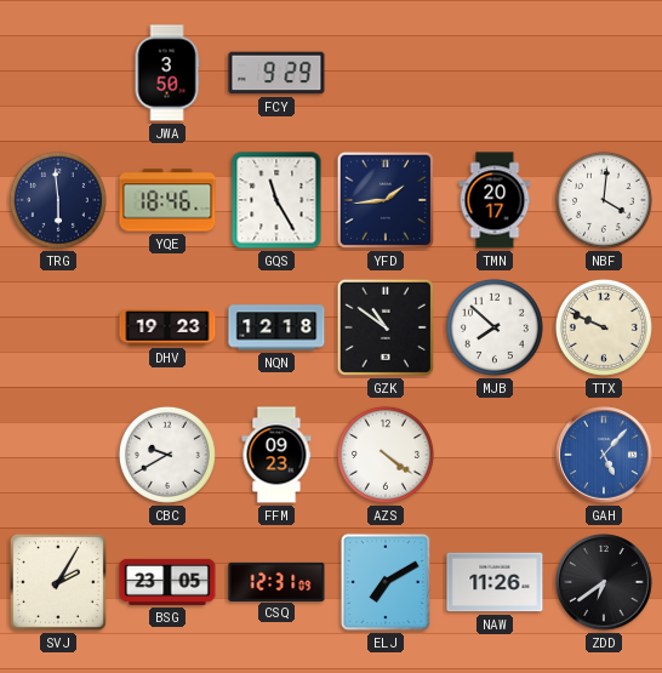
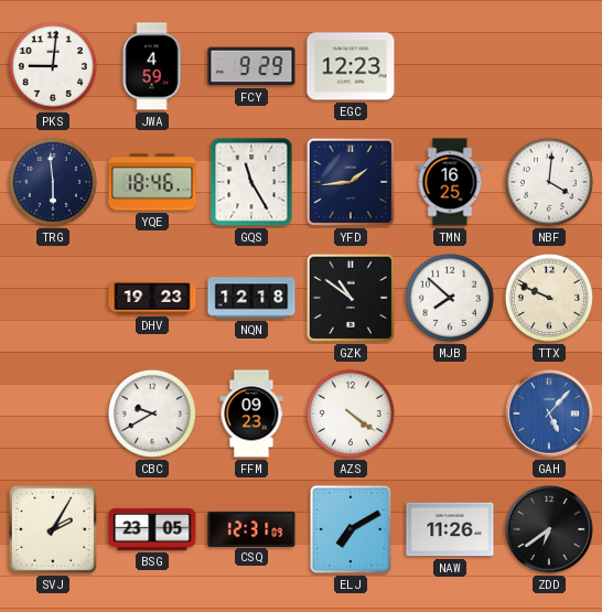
PKS: none -> 9:01 (53, 66)
JWA: 3:50 -> 4:59 (152, 66)
EGC: none -> 12:23 (351, 66)
TMN: 20:17 -> 16:25 (450, 182)
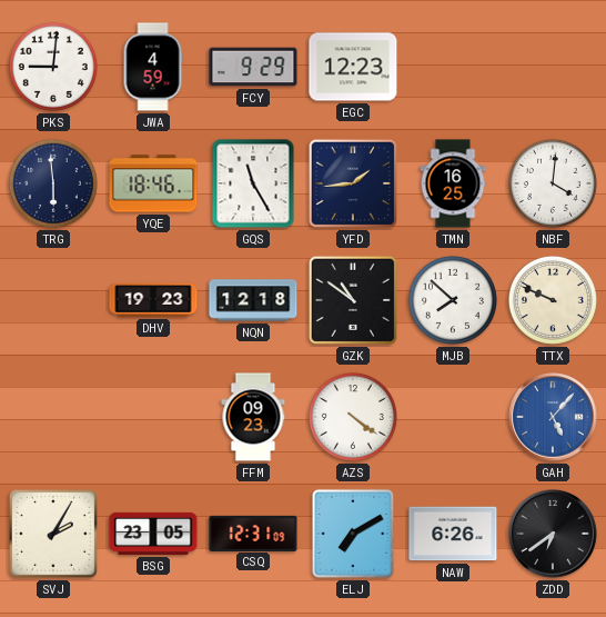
CBC: 9:40 -> none (152, 414)
NAW: 11:26 -> 6:26 (453, 534)
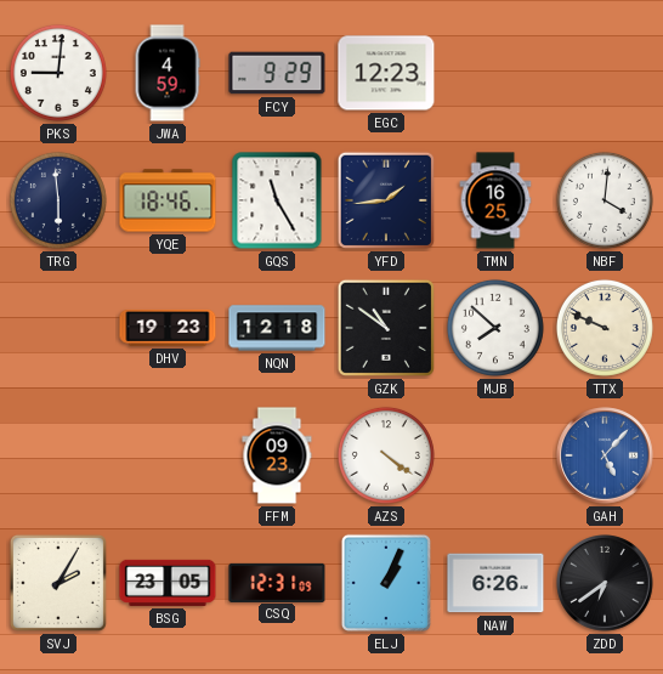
ELJ: 7:10 -> 1:04 (386, 583)
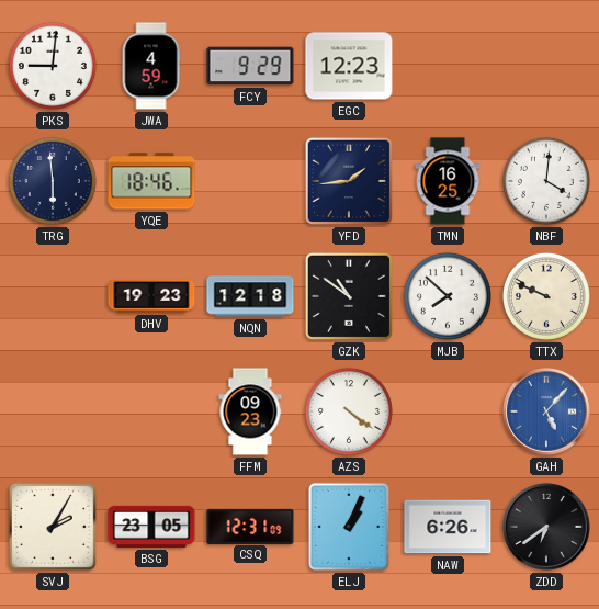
GQS: 11:25 -> none (277, 200)
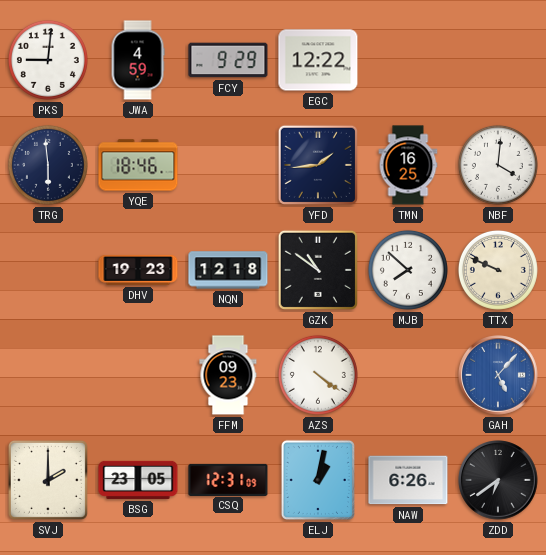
EGC: 12:23 -> 12:22 (318, 60)
SVJ: 2:05 -> 2:00 (48, 480)
ELJ: 1:04 -> 1:02 (318, 480)
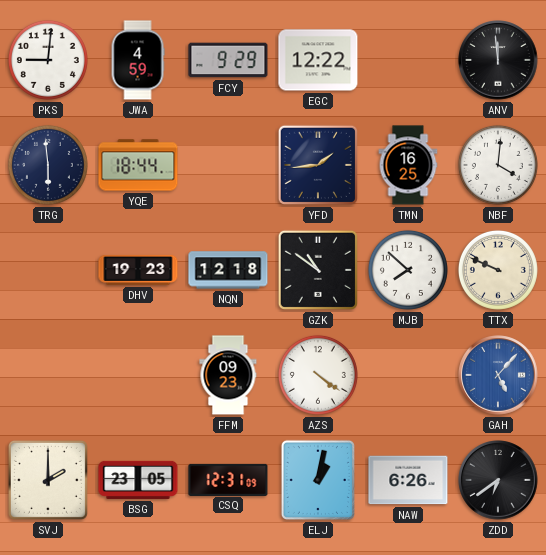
ANV: none -> 11:59 (498, 60)
YQE: 18:46 -> 18:44 (138, 165)
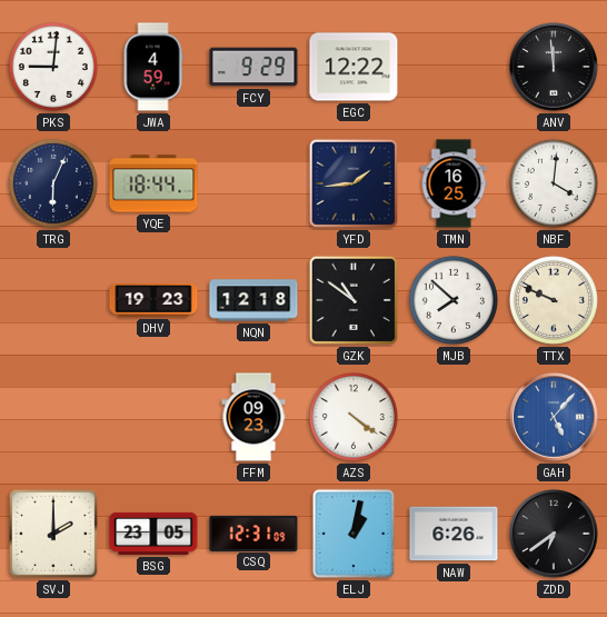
TRG: 5:59 -> 6:04 (53, 183)
